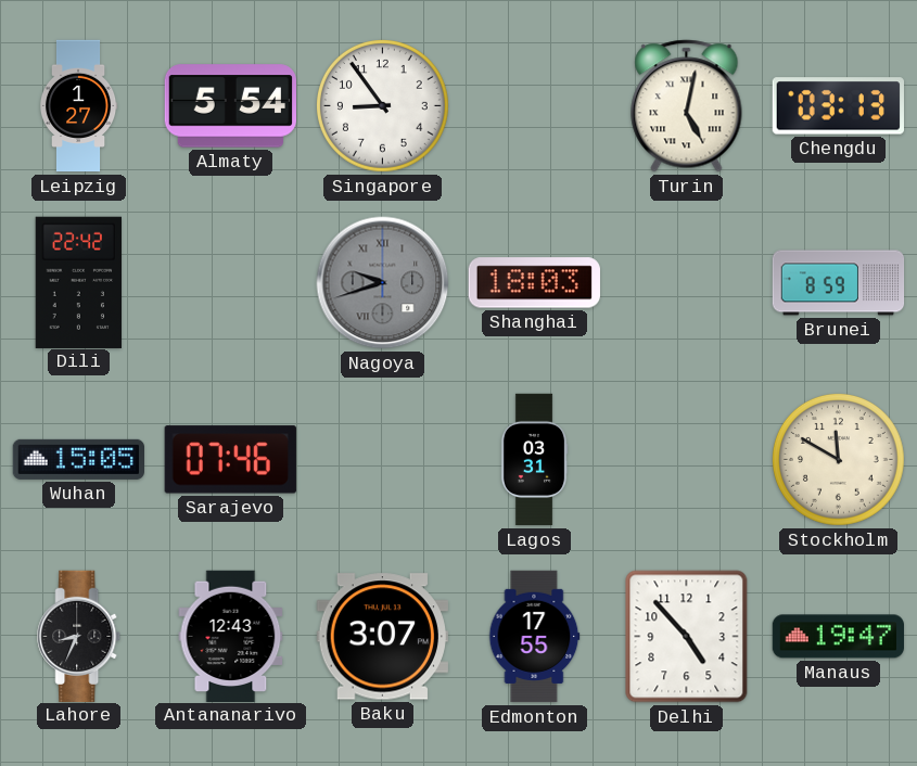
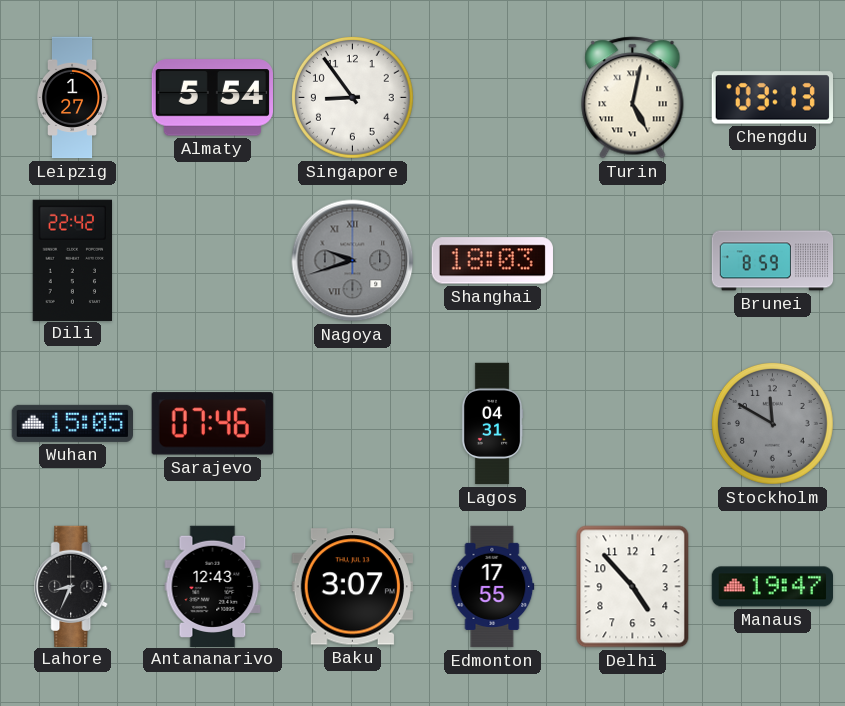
Lagos: 03:31 -> 04:31 (492, 424)
Stockholm dial: cream -> grey (772, 423)
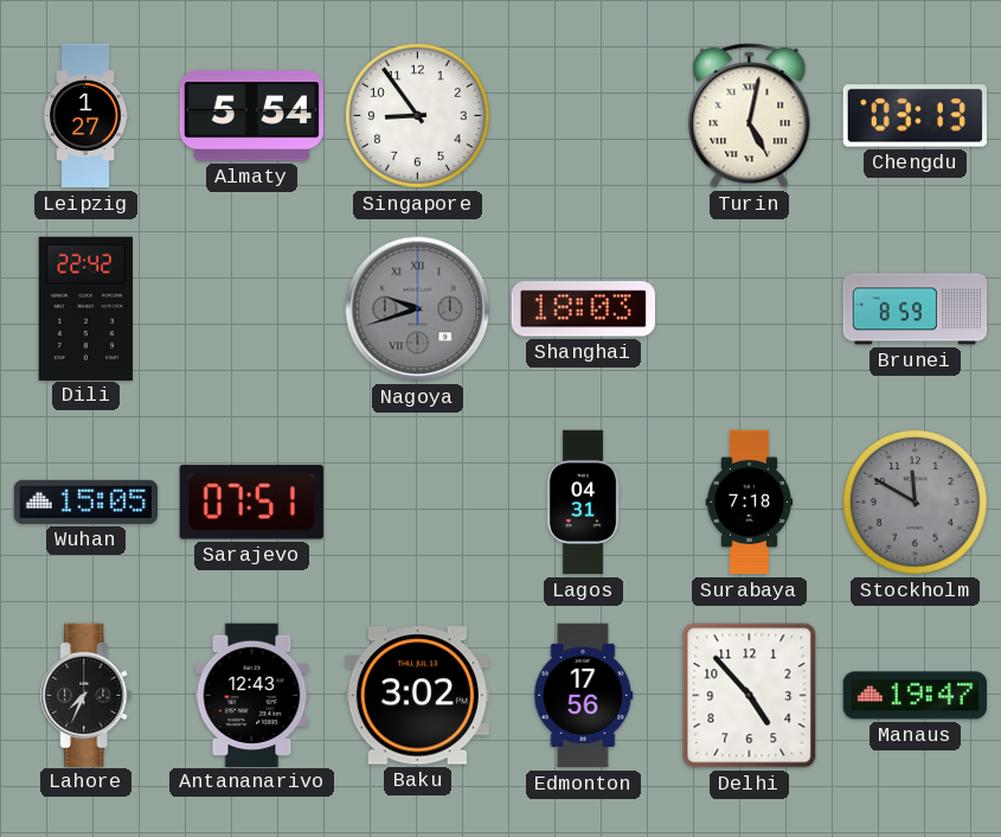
Sarajevo: 07:46 -> 07:51 (251, 503)
Surabaya: none -> 7:18 (750, 503)
Lahore: 8:34 -> 7:34 (86, 695)
Baku: 3:07 -> 3:02 (417, 696)
Edmonton: 17:55 -> 17:56 (583, 696)
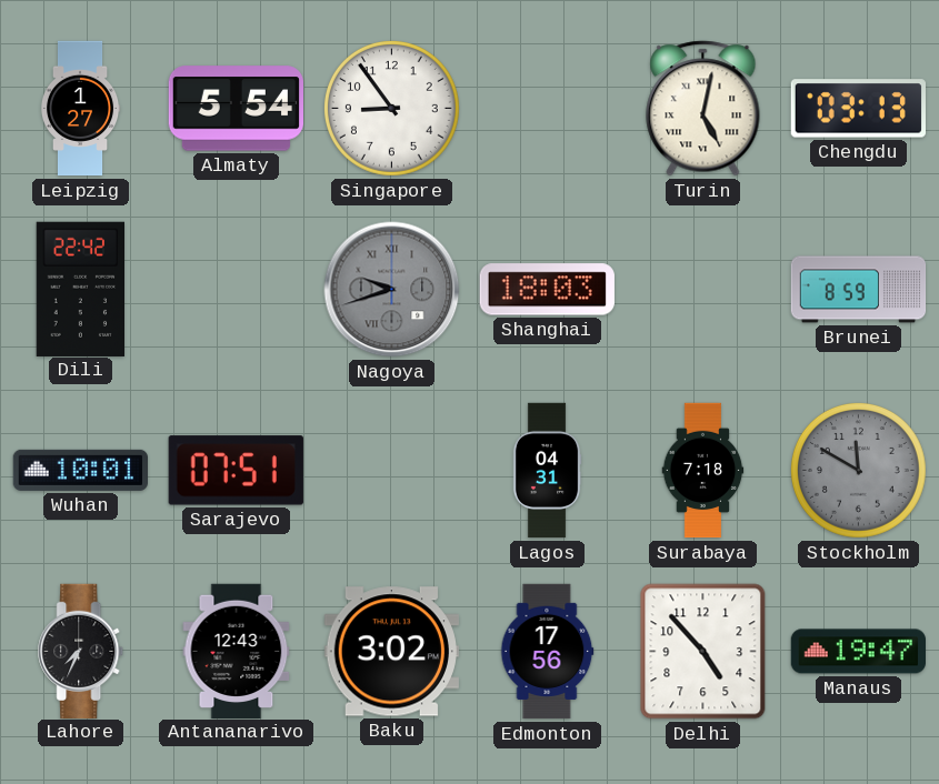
Wuhan: 15:05 -> 10:01 (80, 470)
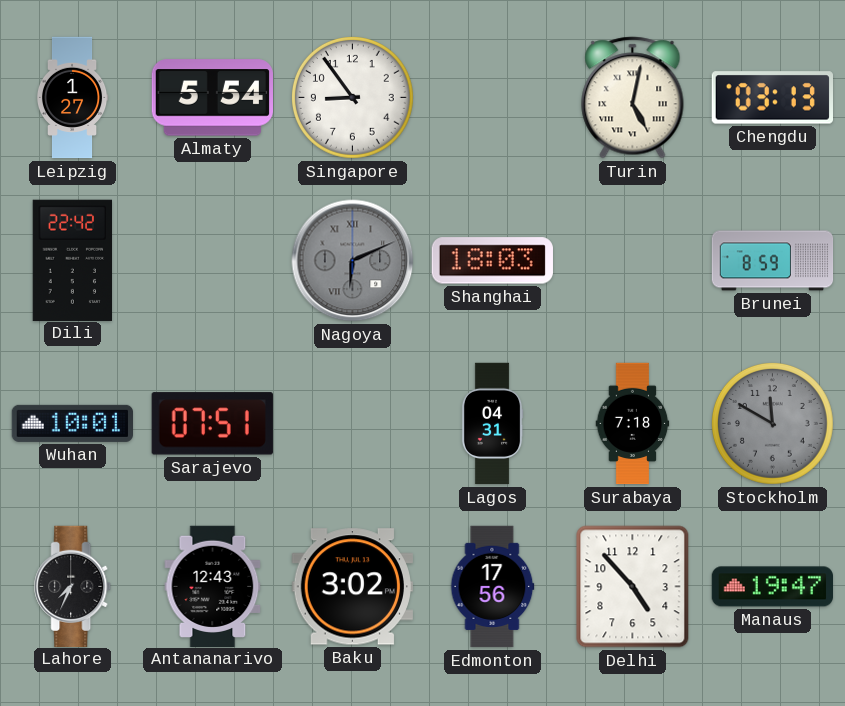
Nagoya: 9:42 -> 6:11 (353, 261)
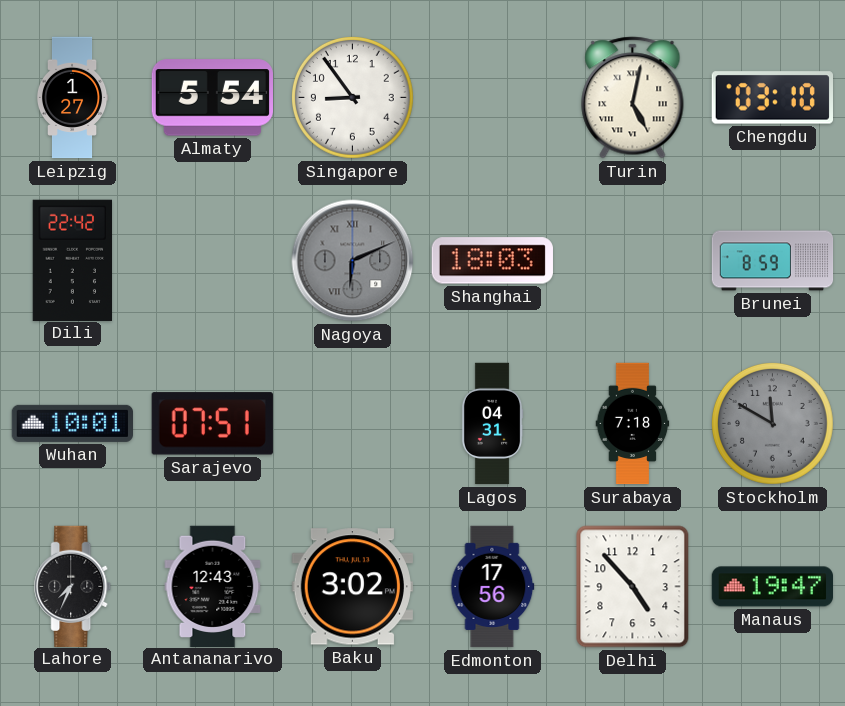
Chengdu: 03:13 -> 03:10 (772, 98)
